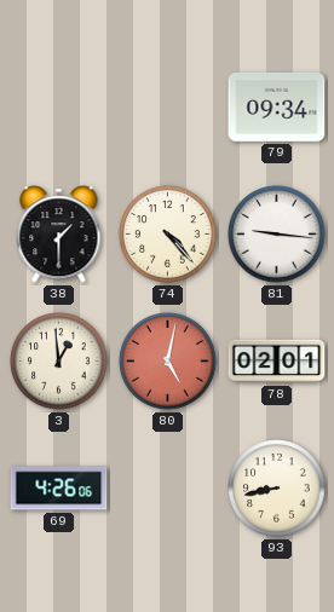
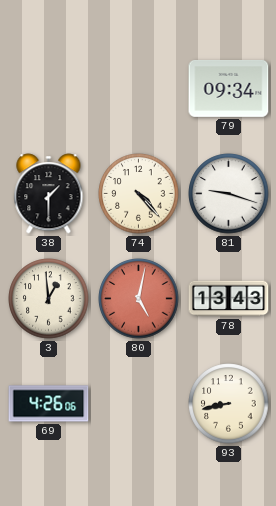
81: 9:16 -> 9:18 (229, 194)
78: 02:01 -> 13:43 (229, 299)
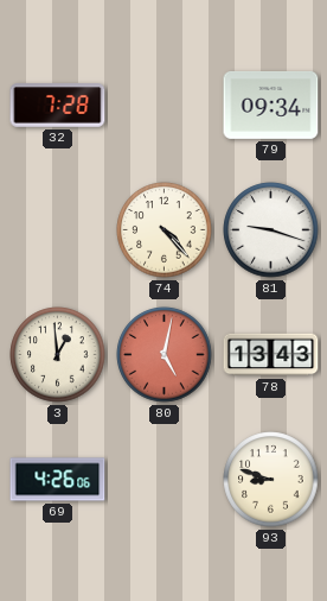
32: none -> 7:28 (58, 106)
38: 1:30 -> none (49, 194)
93: 8:43 -> 8:48 (271, 480)
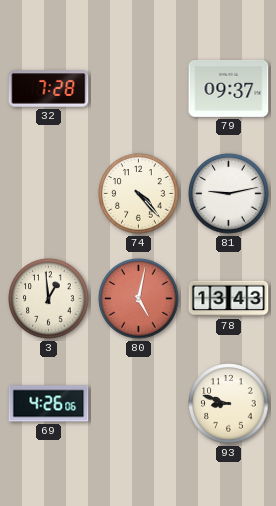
79: 09:34 -> 09:37 (229, 89)
81: 9:18 -> 9:13 (229, 194)
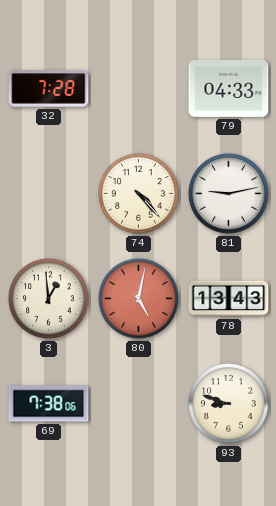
79: 09:37 -> 04:33 (229, 89)
69: 4:26 -> 7:38 (49, 404)
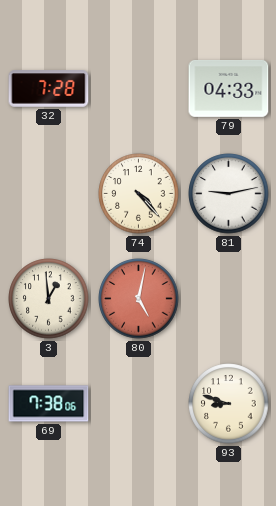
78: 13:43 -> none (229, 299)
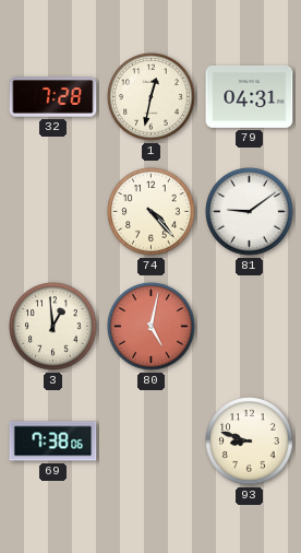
1: none -> 12:32 (152, 97)
79: 04:33 -> 04:31 (250, 97)
81: 9:13 -> 9:09 (250, 212)
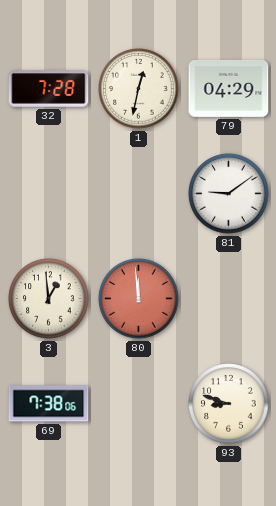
79: 04:31 -> 04:29 (229, 89)
74: 4:23 -> none (152, 212)
80: 5:02 -> 11:59 (139, 299)
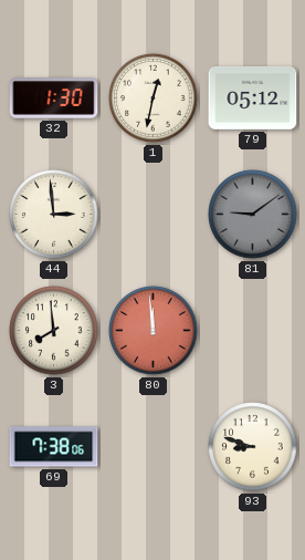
32: 7:28 -> 1:30 (54, 98)
79: 04:29 -> 05:12 (253, 98)
44: none -> 2:59 (54, 215)
81 dial: white -> grey (253, 215)
3: 12:59 -> 7:59 (54, 331)
